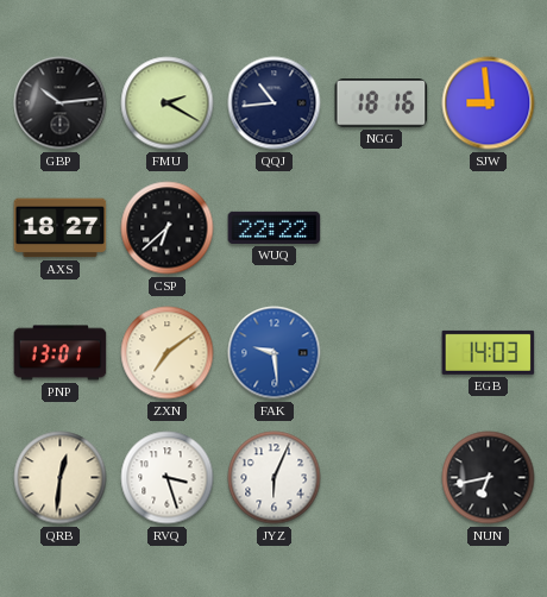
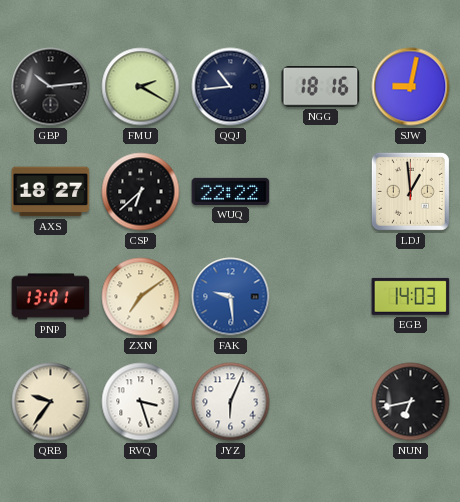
SJW: 8:59 -> 9:02 (411, 87)
LDJ: none -> 12:59 (410, 191)
QRB: 12:31 -> 9:36 (51, 402)
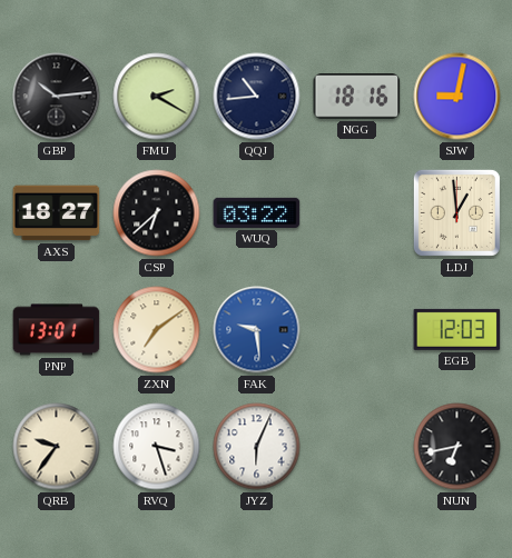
WUQ: 22:22 -> 03:22 (257, 212)
EGB: 14:03 -> 12:03 (457, 329)
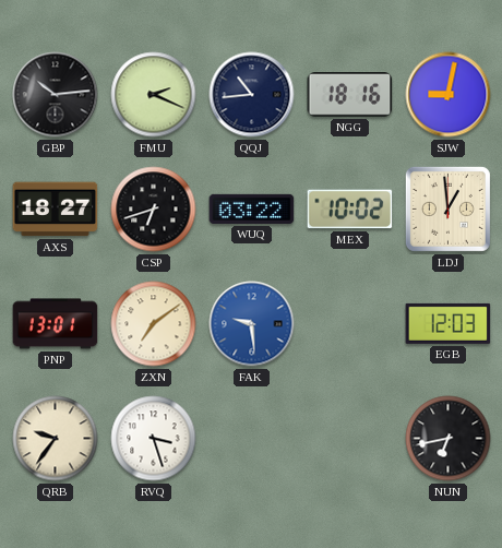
FMU: 2:20 -> 2:19 (154, 95)
CSP: 6:38 -> 6:42 (154, 210)
MEX: none -> 10:02 (350, 210)
JYZ: 6:04 -> none (257, 447)
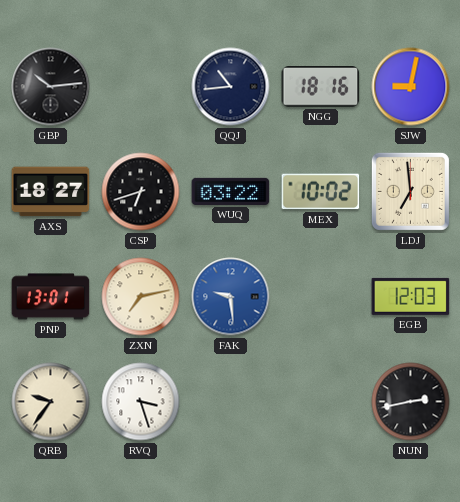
FMU: 2:19 -> none (154, 95)
LDJ: 12:59 -> 6:59 (410, 191)
ZXN: 7:09 -> 7:13 (141, 297)
NUN: 6:43 -> 2:43 (411, 402)
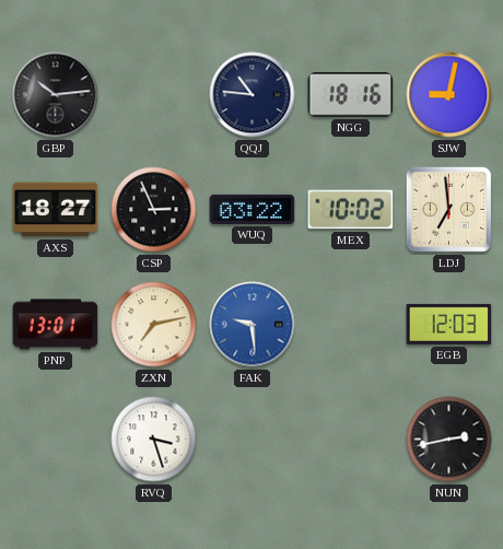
QQJ: 10:44 -> 10:46 (253, 95)
CSP: 6:42 -> 2:56 (154, 210)
QRB: 9:36 -> none (51, 402)
